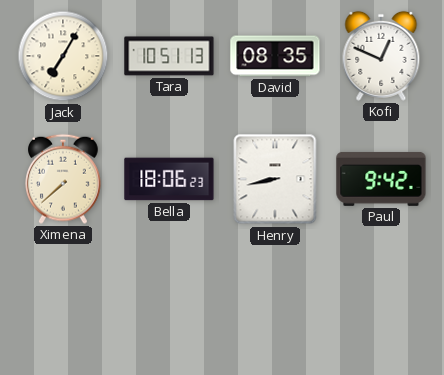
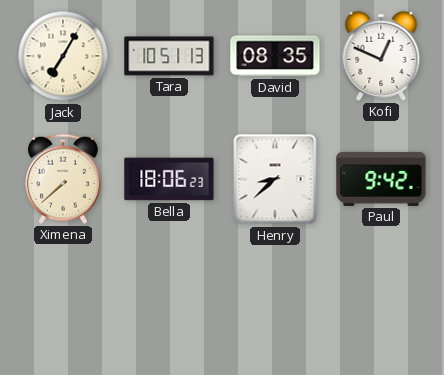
Henry: 8:43 -> 8:38 (275, 179)
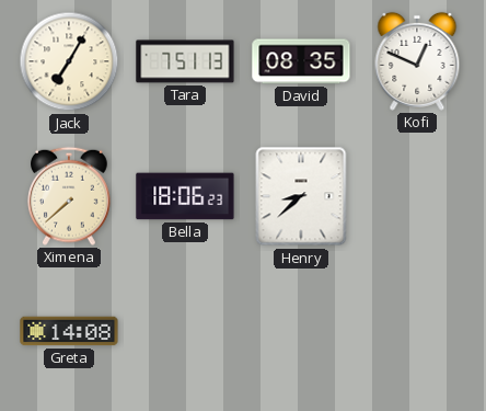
Tara: 10:51 -> 7:51 (185, 61)
Paul: 9:42 -> none (381, 179)
Greta: none -> 14:08 (69, 331)
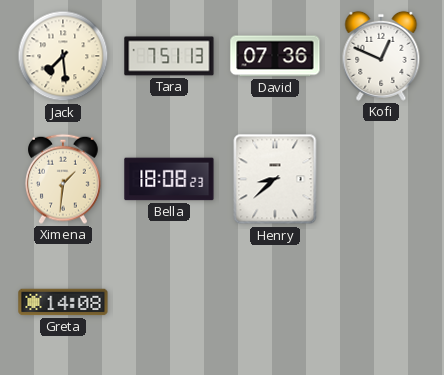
Jack: 7:05 -> 7:29 (63, 56)
David: 08:35 -> 07:36 (275, 56)
Ximena: 7:38 -> 1:31 (64, 179)
Bella: 18:06 -> 18:08 (169, 179)
